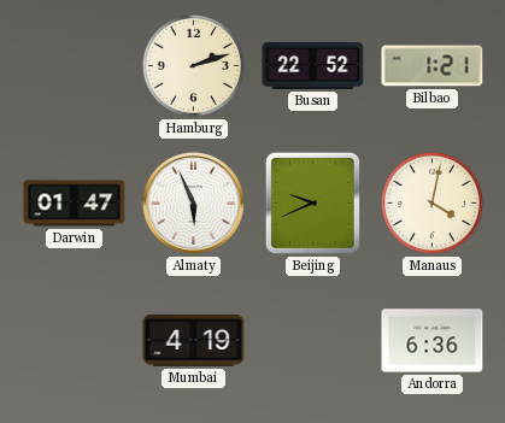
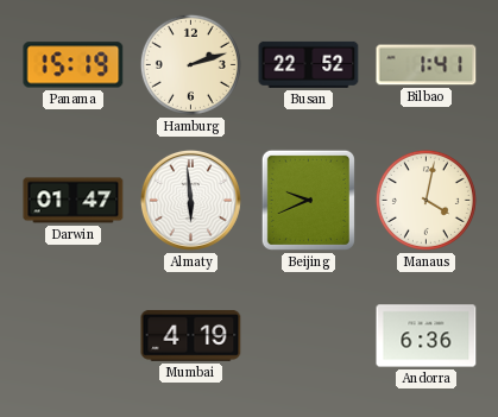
Panama: none -> 15:19 (74, 65)
Bilbao: 1:21 -> 1:41 (427, 65)
Almaty: 5:56 -> 5:59 (190, 200)
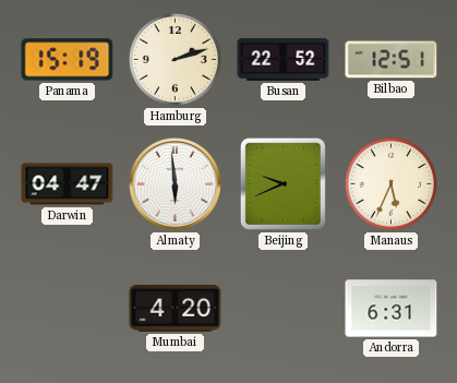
Bilbao: 1:41 -> 12:51 (392, 60)
Darwin: 01:47 -> 04:47 (68, 184)
Manaus: 4:02 -> 5:34 (390, 183)
Mumbai: 4:19 -> 4:20 (176, 308)
Andorra: 6:36 -> 6:31 (392, 309)
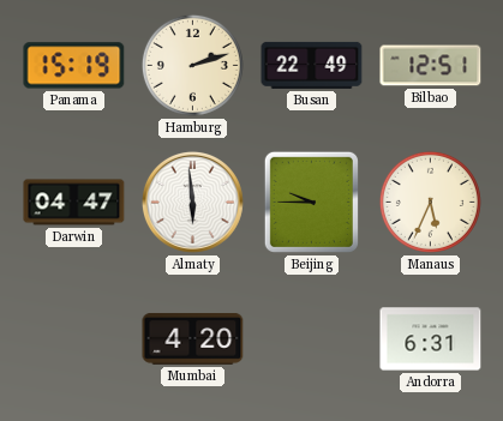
Busan: 22:52 -> 22:49 (312, 65)
Beijing: 9:41 -> 9:45 (311, 202)
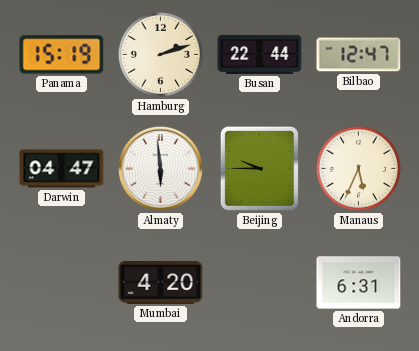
Busan: 22:49 -> 22:44 (260, 54)
Bilbao: 12:51 -> 12:47 (359, 55)
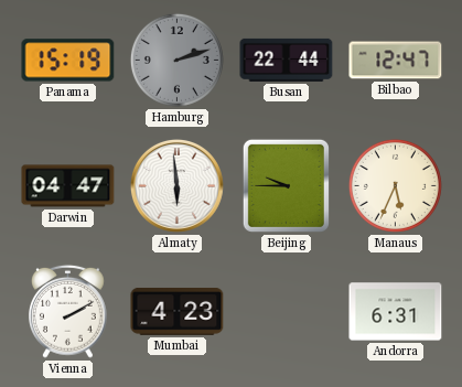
Hamburg dial: cream -> grey (176, 60)
Vienna: none -> 2:10 (68, 311)
Mumbai: 4:20 -> 4:23 (178, 311)
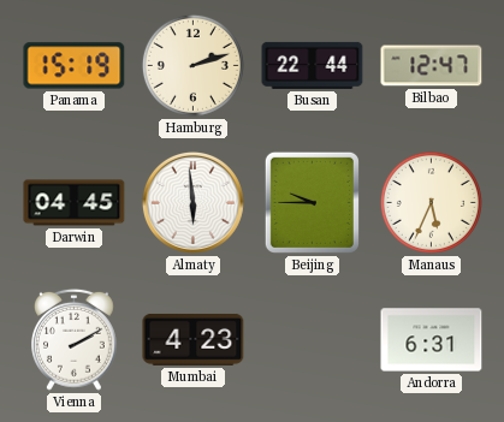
Hamburg dial: grey -> cream (192, 65)
Darwin: 04:47 -> 04:45 (75, 203)
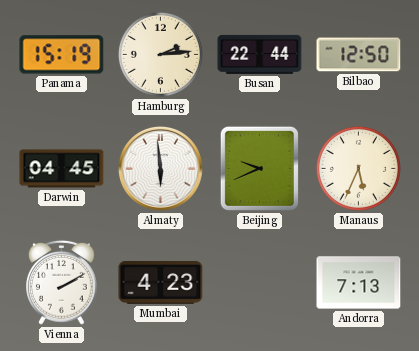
Hamburg: 2:12 -> 2:14 (160, 54)
Bilbao: 12:47 -> 12:50 (359, 55)
Beijing: 9:45 -> 9:41 (259, 168)
Andorra: 6:31 -> 7:13 (359, 283)
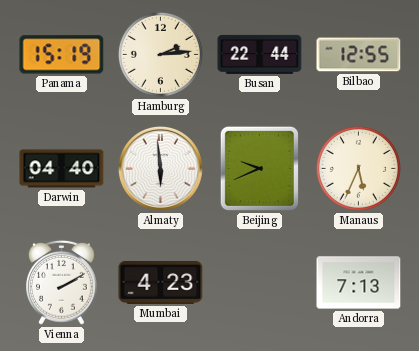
Bilbao: 12:50 -> 12:55 (359, 55)
Darwin: 04:45 -> 04:40 (62, 169)
